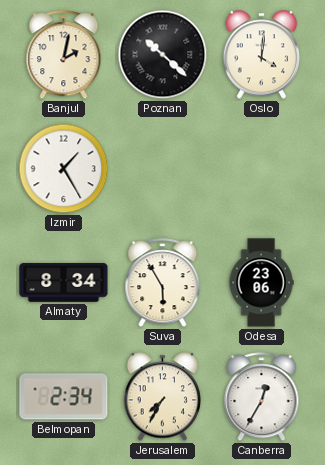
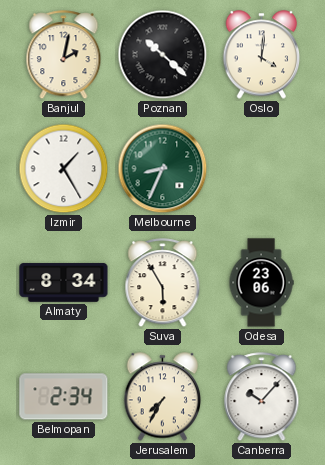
Melbourne: none -> 8:34 (163, 169)
Canberra: 12:35 -> 10:07 (262, 397)
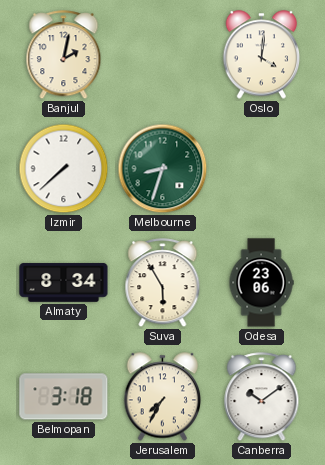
Poznan: 10:22 -> none (163, 55)
Izmir: 1:25 -> 7:38 (64, 169)
Melbourne: 8:34 -> 8:33 (163, 169)
Belmopan: 2:34 -> 3:18 (64, 397)
Canberra: 10:07 -> 10:09 (262, 397)
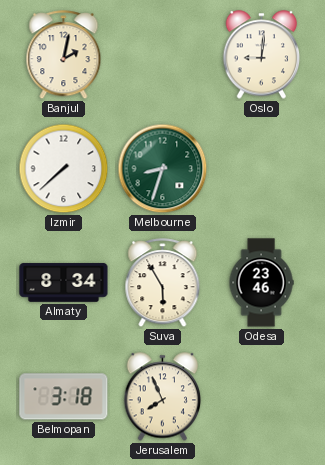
Oslo: 4:01 -> 9:01 (262, 55)
Odesa: 23:06 -> 23:46 (261, 283)
Jerusalem: 7:35 -> 7:56 (163, 397)
Canberra: 10:09 -> none (262, 397)
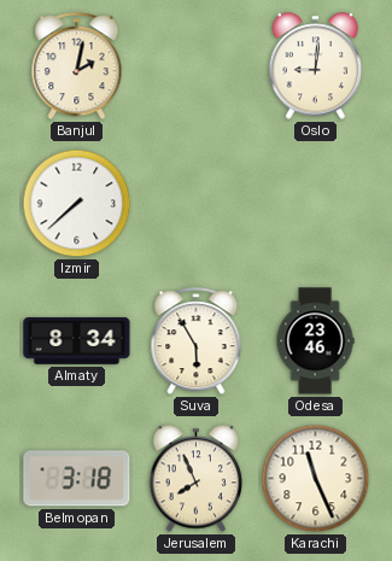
Melbourne: 8:33 -> none (163, 169)
Karachi: none -> 11:26 (316, 479)
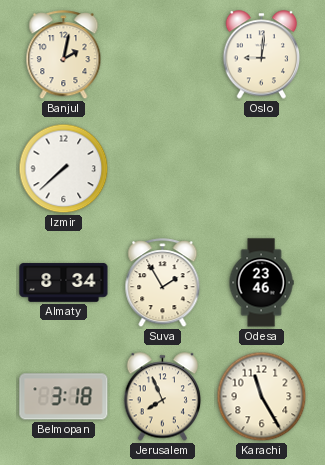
Suva: 5:55 -> 1:55 (163, 283)
Karachi: 11:26 -> 11:25 (262, 397)
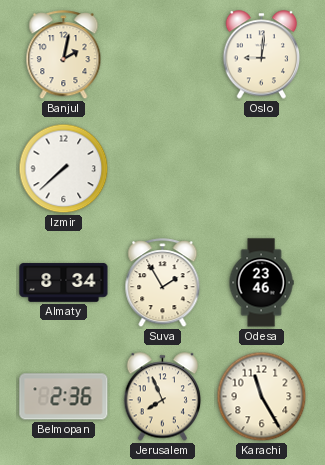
Belmopan: 3:18 -> 2:36 (64, 397)
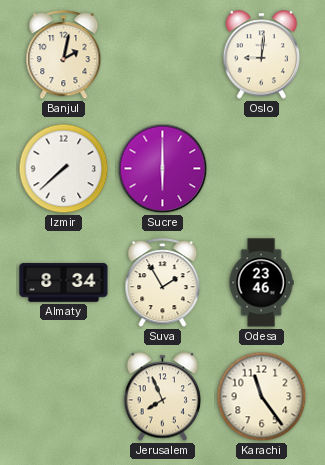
Sucre: none -> 6:00 (163, 169)
Belmopan: 2:36 -> none (64, 397)
Karachi: 11:25 -> 11:24 (262, 397)
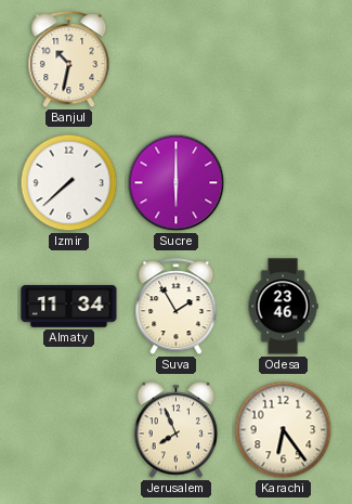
Banjul: 2:02 -> 10:32 (69, 60)
Oslo: 9:01 -> none (262, 55)
Almaty: 8:34 -> 11:34 (69, 307)
Karachi: 11:24 -> 6:24 (284, 430)
